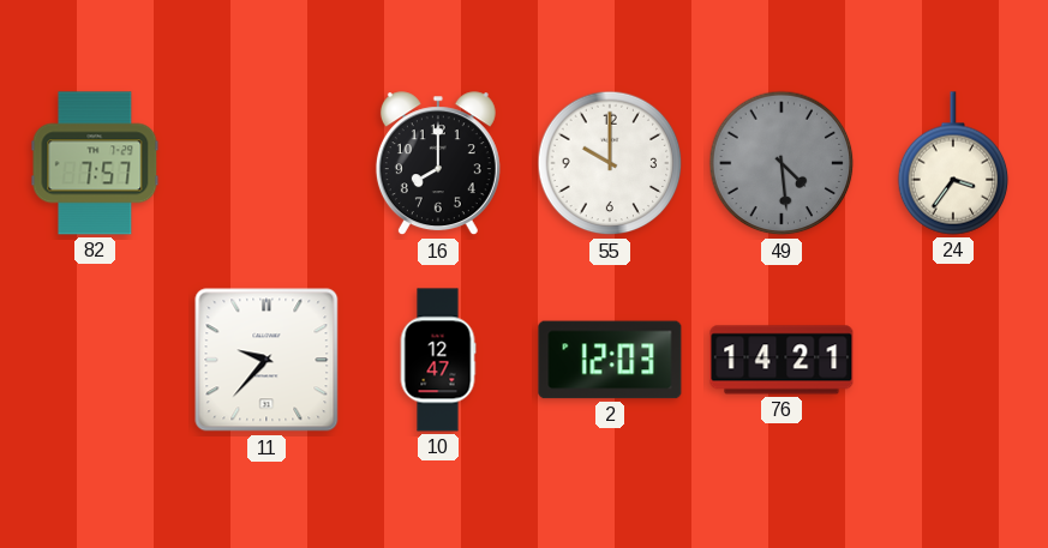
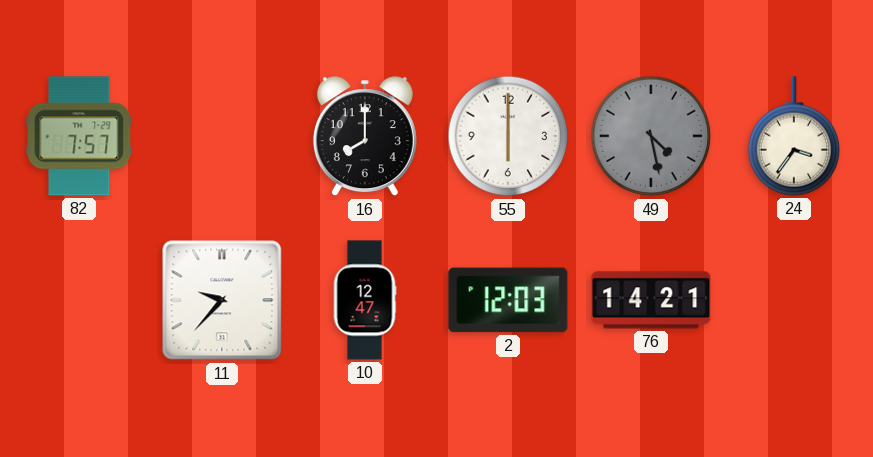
55: 10:00 -> 6:00 (508, 136)
49: 4:29 -> 4:28 (651, 136)
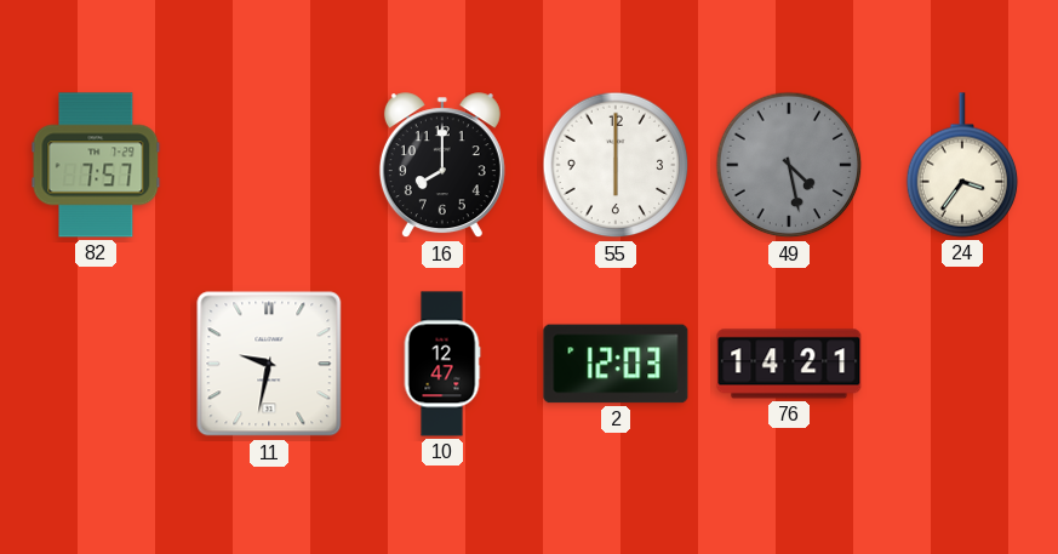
11: 9:37 -> 9:32 (269, 364)
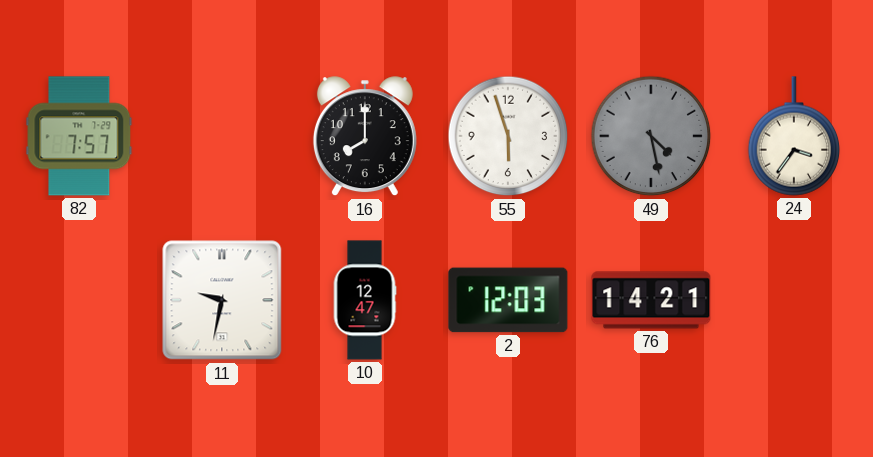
55: 6:00 -> 5:57 (508, 136)
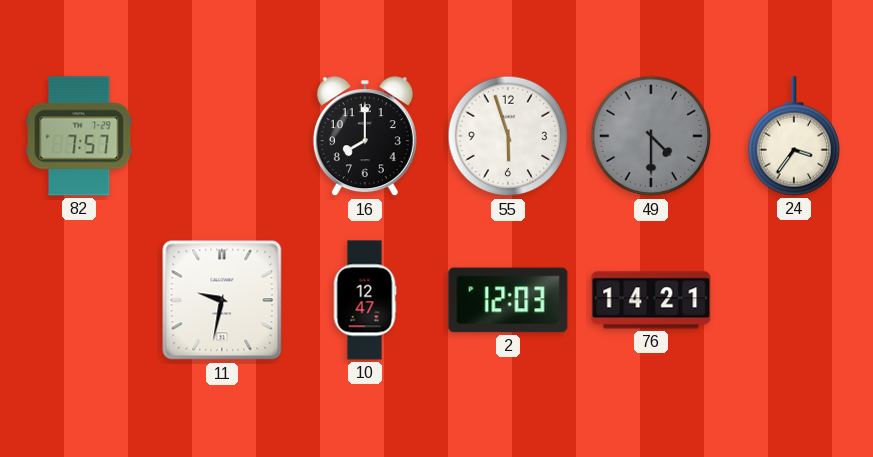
49: 4:28 -> 4:30 (651, 136)
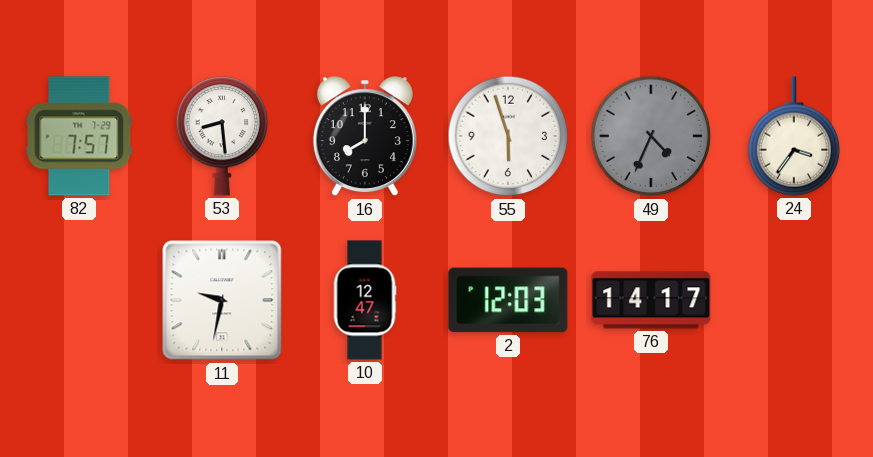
53: none -> 8:29 (222, 136)
49: 4:30 -> 4:34 (651, 136)
76: 14:21 -> 14:17 (651, 300)
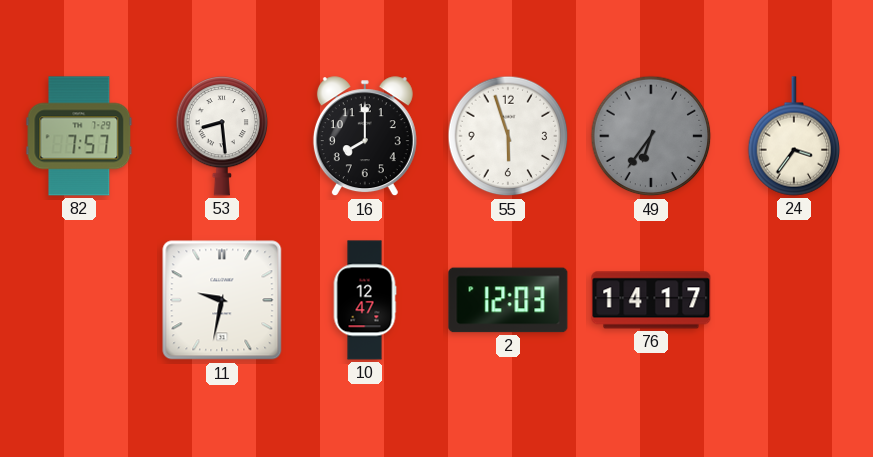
49: 4:34 -> 6:36 (651, 136)
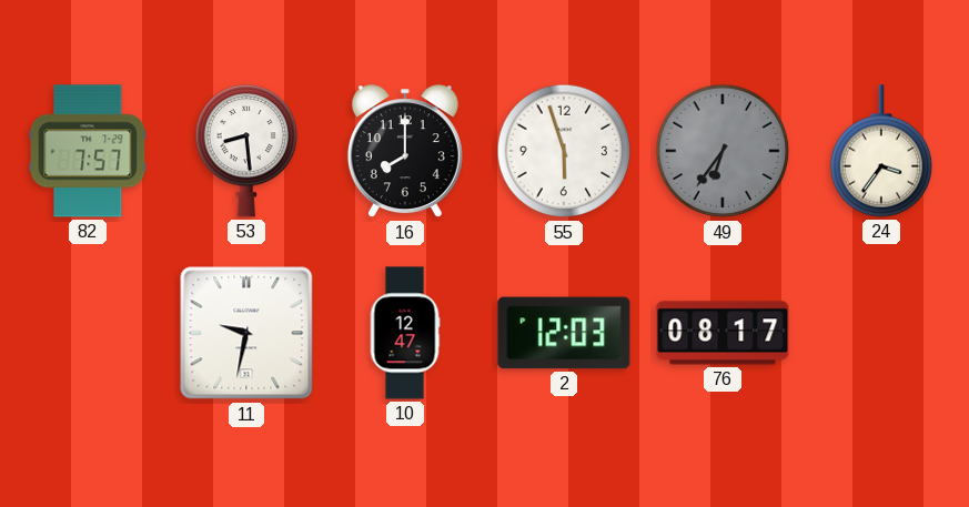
76: 14:17 -> 08:17 (723, 333)
